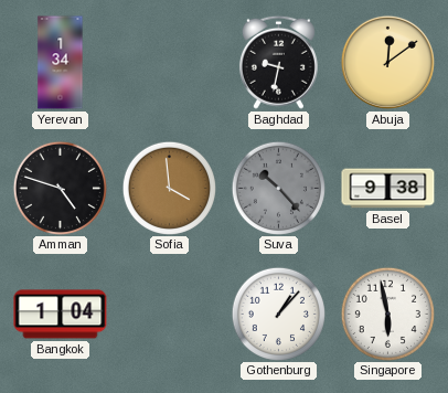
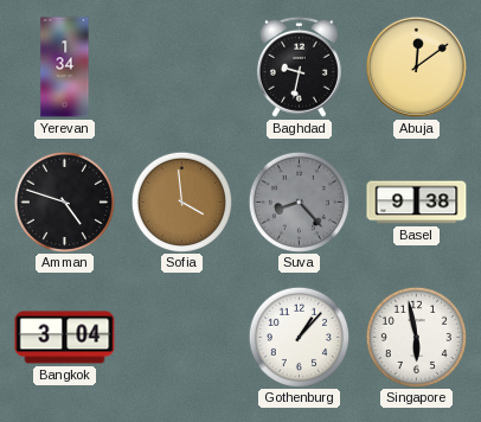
Suva: 10:23 -> 8:23 (299, 202)
Bangkok: 1:04 -> 3:04 (65, 338)
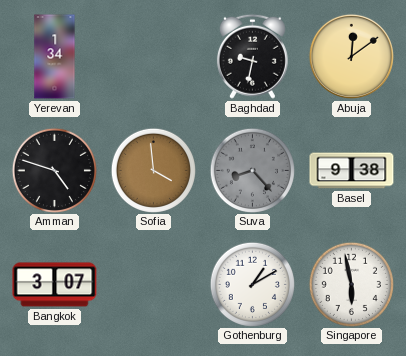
Bangkok: 3:04 -> 3:07 (55, 285)
Gothenburg: 1:07 -> 1:10 (252, 284)
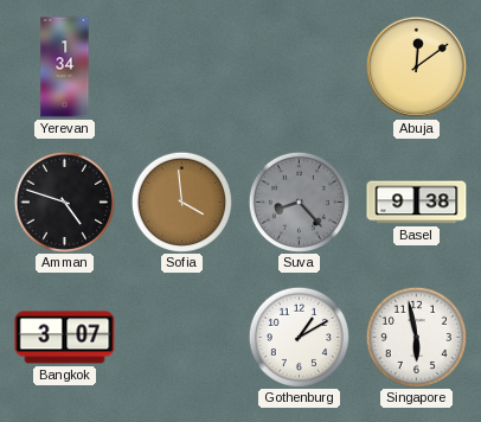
Baghdad: 9:32 -> none (252, 56)
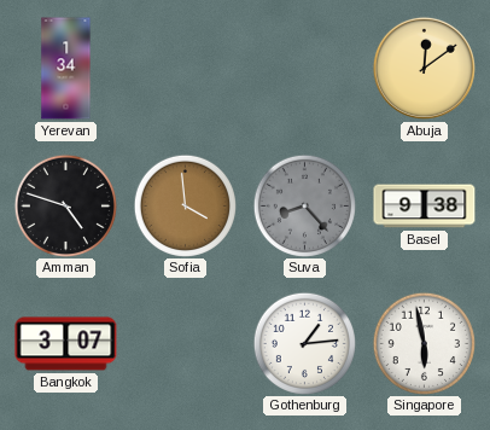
Gothenburg: 1:10 -> 1:14 (304, 343)
